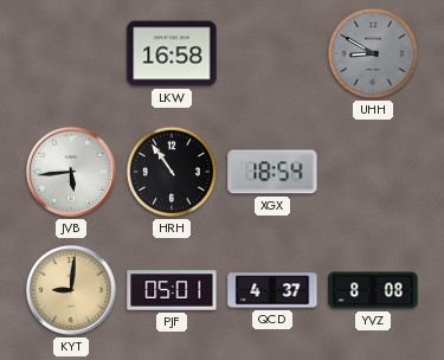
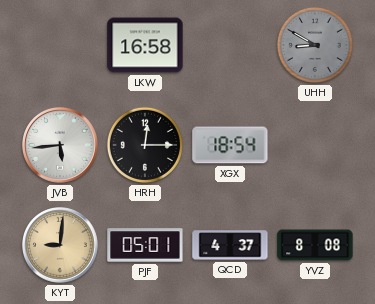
HRH: 10:54 -> 12:15 (145, 145)
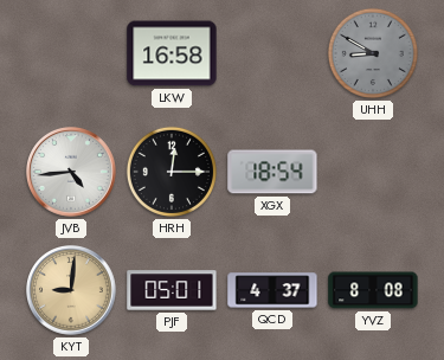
JVB: 5:44 -> 4:44 (72, 173)
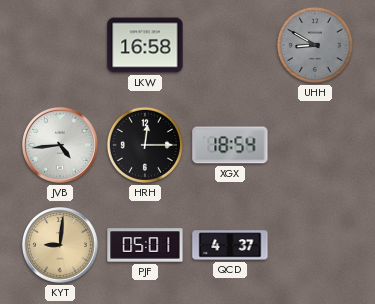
YVZ: 8:08 -> none (373, 290)
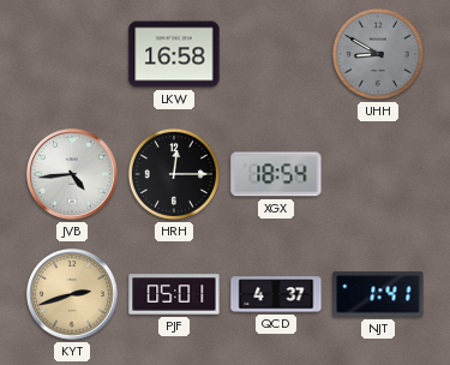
KYT: 9:01 -> 2:42 (73, 295)
NJT: none -> 1:41 (378, 294)
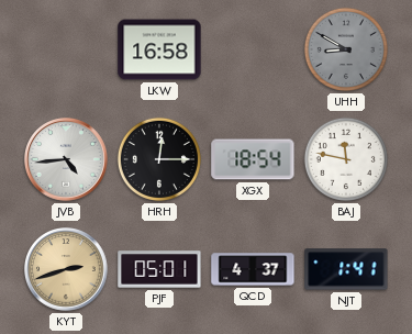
BAJ: none -> 11:47 (346, 159)
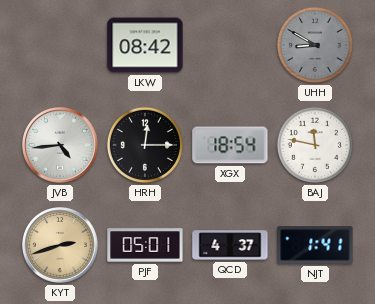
LKW: 16:58 -> 08:42 (145, 45)
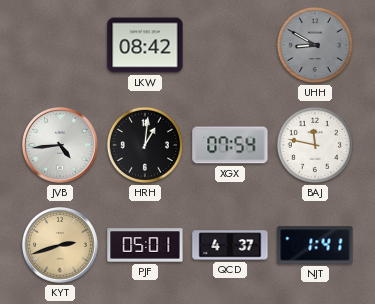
HRH: 12:15 -> 1:01 (145, 145)
XGX: 18:54 -> 07:54 (230, 145)
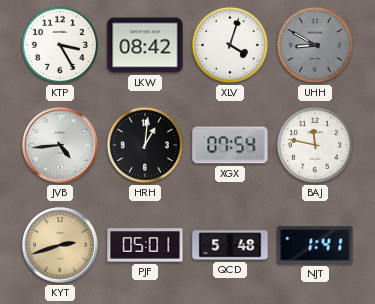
KTP: none -> 3:25 (60, 45)
XLV: none -> 4:03 (230, 45)
QCD: 4:37 -> 5:48 (230, 245)
